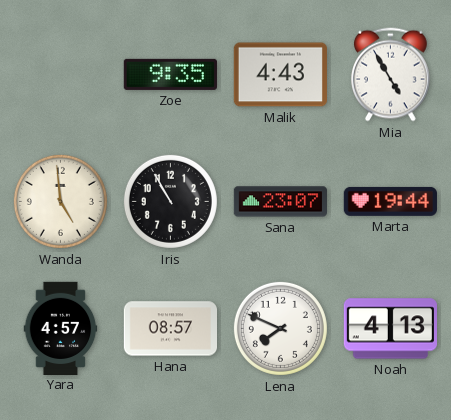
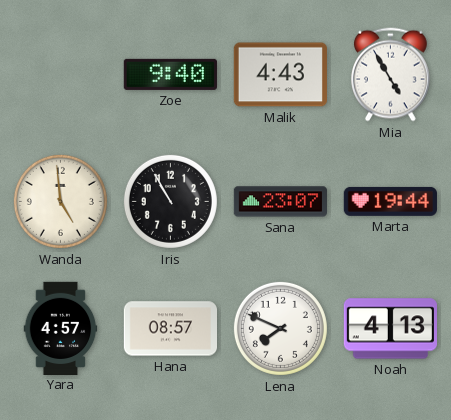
Zoe: 9:35 -> 9:40 (170, 74)
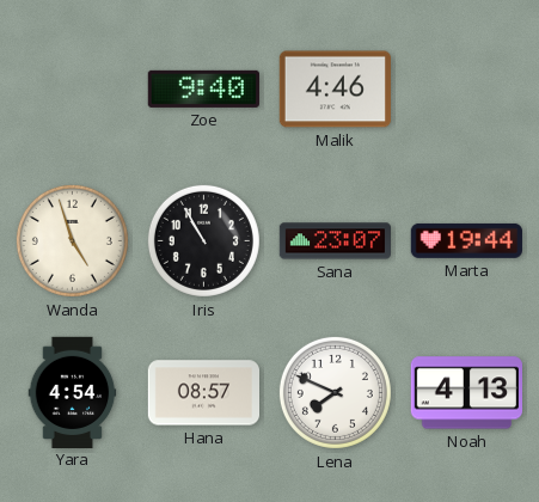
Malik: 4:43 -> 4:46 (335, 90)
Mia: 4:55 -> none (391, 75)
Wanda: 4:59 -> 4:57 (72, 240)
Yara: 4:57 -> 4:54 (73, 392)
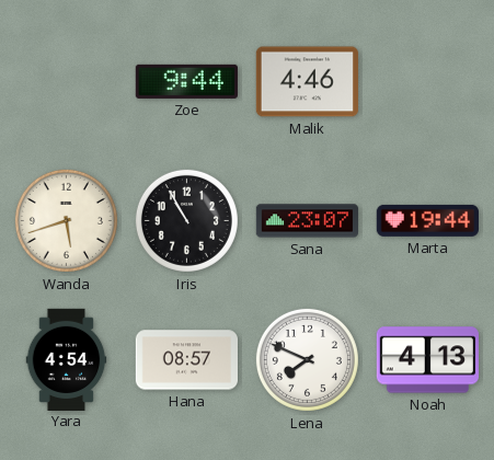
Zoe: 9:40 -> 9:44 (186, 81)
Wanda: 4:57 -> 5:42 (66, 220)
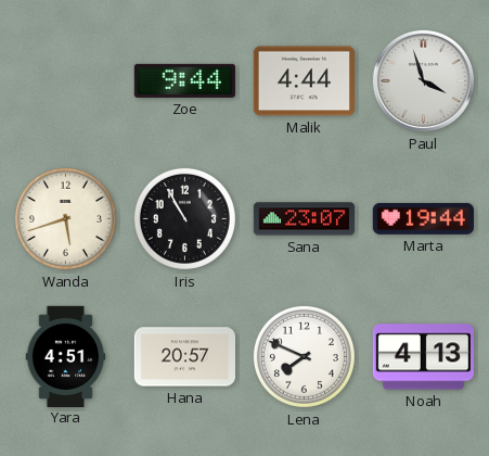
Malik: 4:46 -> 4:44 (304, 81)
Paul: none -> 3:57 (423, 80)
Yara: 4:54 -> 4:51 (66, 356)
Hana: 08:57 -> 20:57 (184, 357)
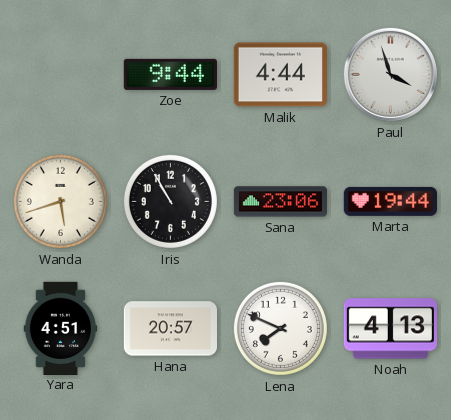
Sana: 23:07 -> 23:06 (280, 202)
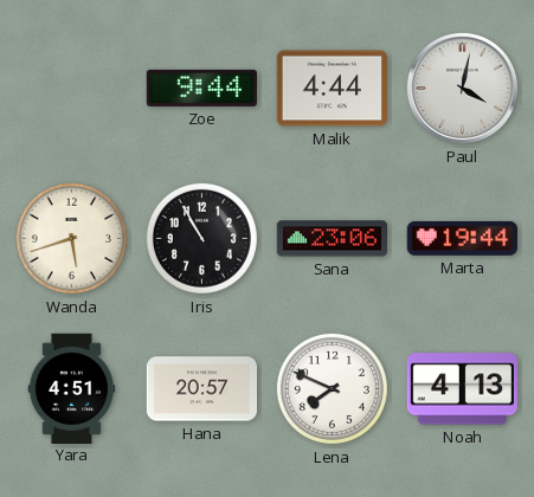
Paul: 3:57 -> 4:02 (462, 88)
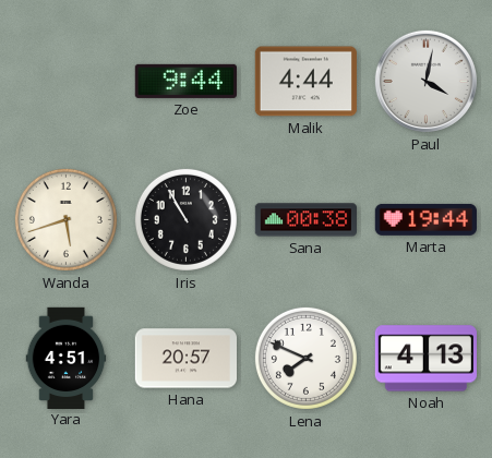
Sana: 23:06 -> 00:38 (305, 220)
